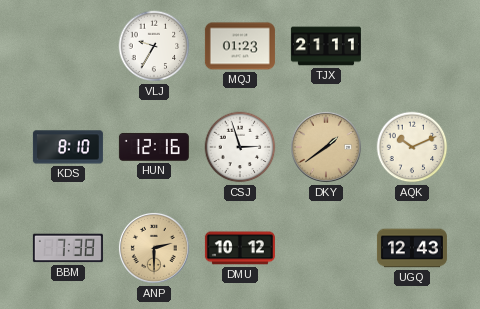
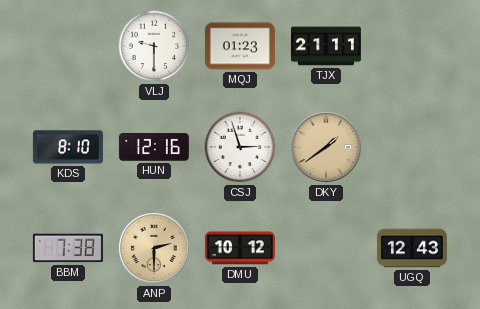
VLJ: 9:35 -> 9:30 (154, 46)
AQK: 10:11 -> none (412, 147)
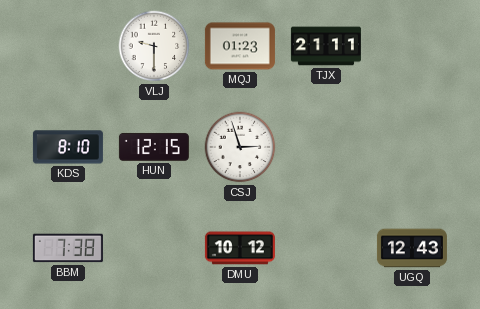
HUN: 12:16 -> 12:15 (154, 147)
DKY: 1:39 -> none (326, 147)
ANP: 2:30 -> none (154, 248)
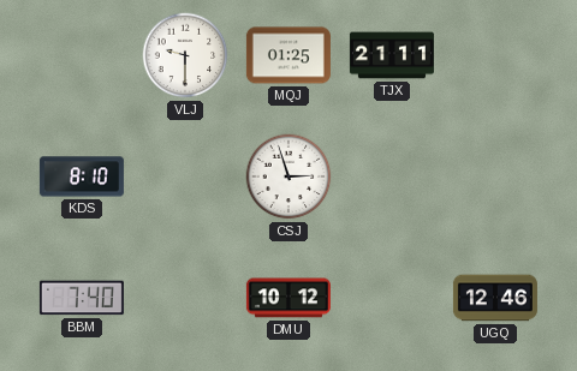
MQJ: 01:23 -> 01:25 (288, 55)
HUN: 12:15 -> none (154, 147)
BBM: 7:38 -> 7:40 (82, 298)
UGQ: 12:43 -> 12:46 (495, 298)
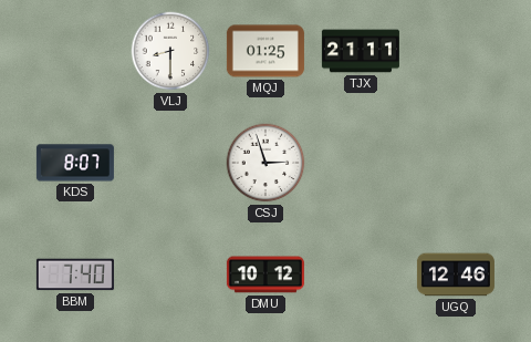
VLJ: 9:30 -> 8:30 (170, 51)
KDS: 8:10 -> 8:07 (75, 163)
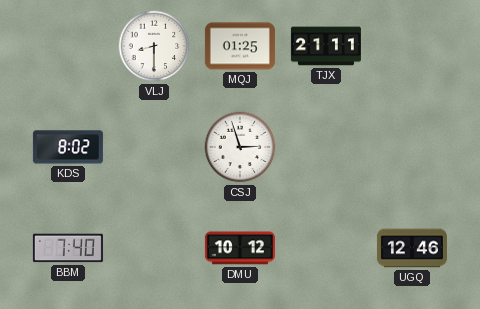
KDS: 8:07 -> 8:02 (68, 147)
